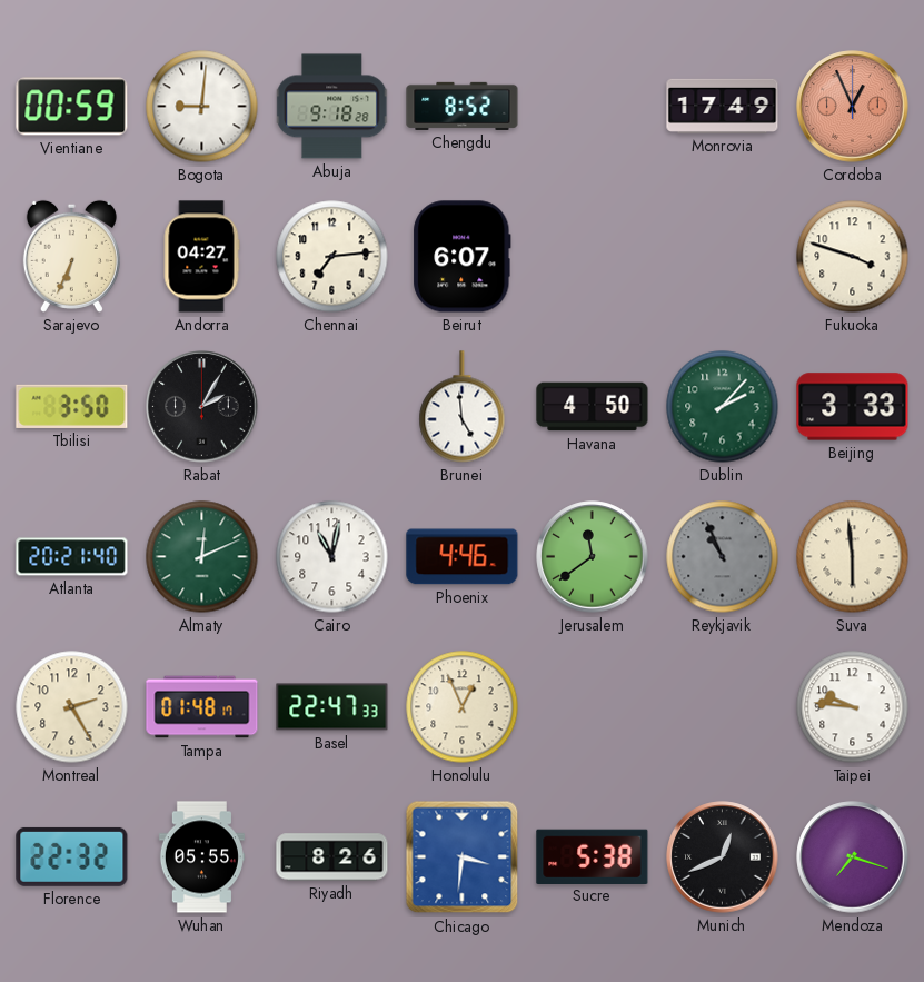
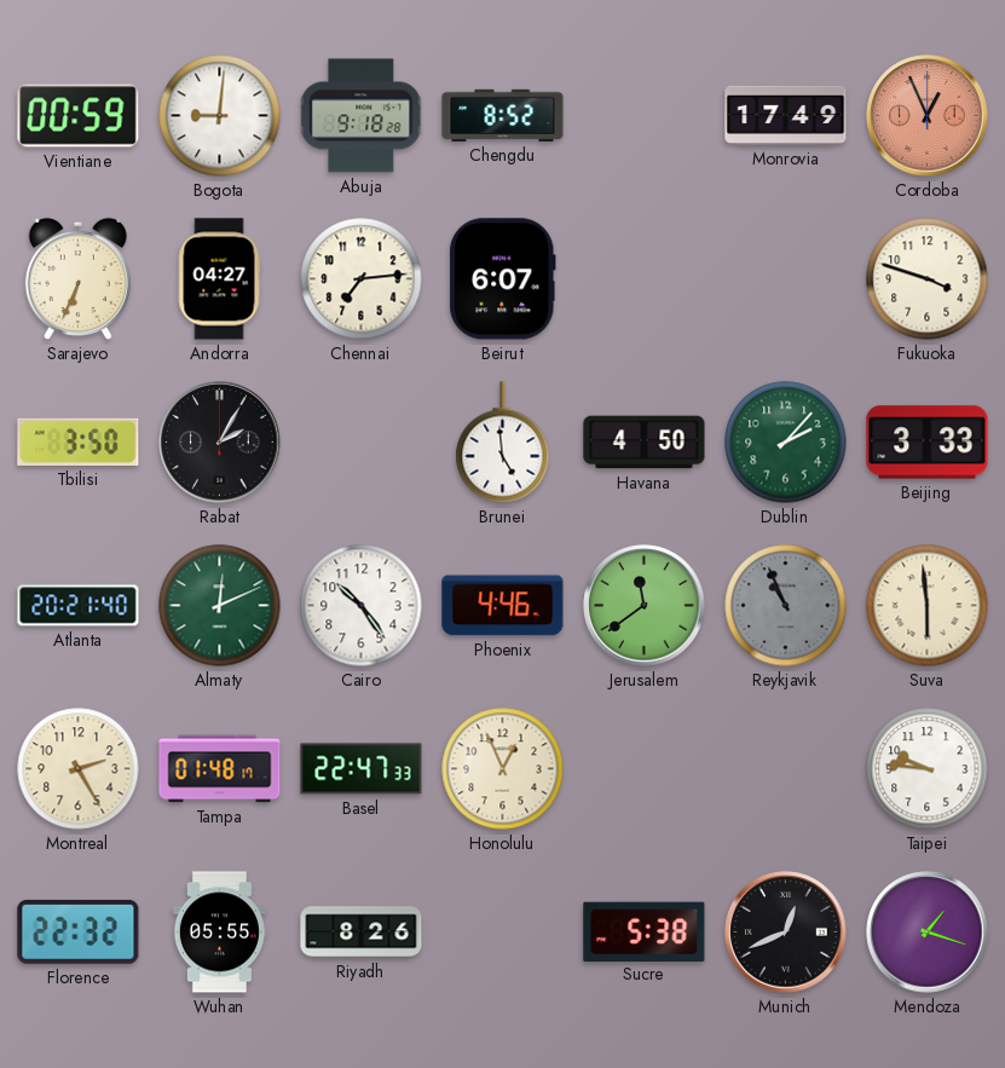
Cairo: 11:02 -> 10:24 (362, 606)
Chicago: 3:31 -> none (463, 857)
Mendoza: 7:18 -> 1:18 (928, 933)
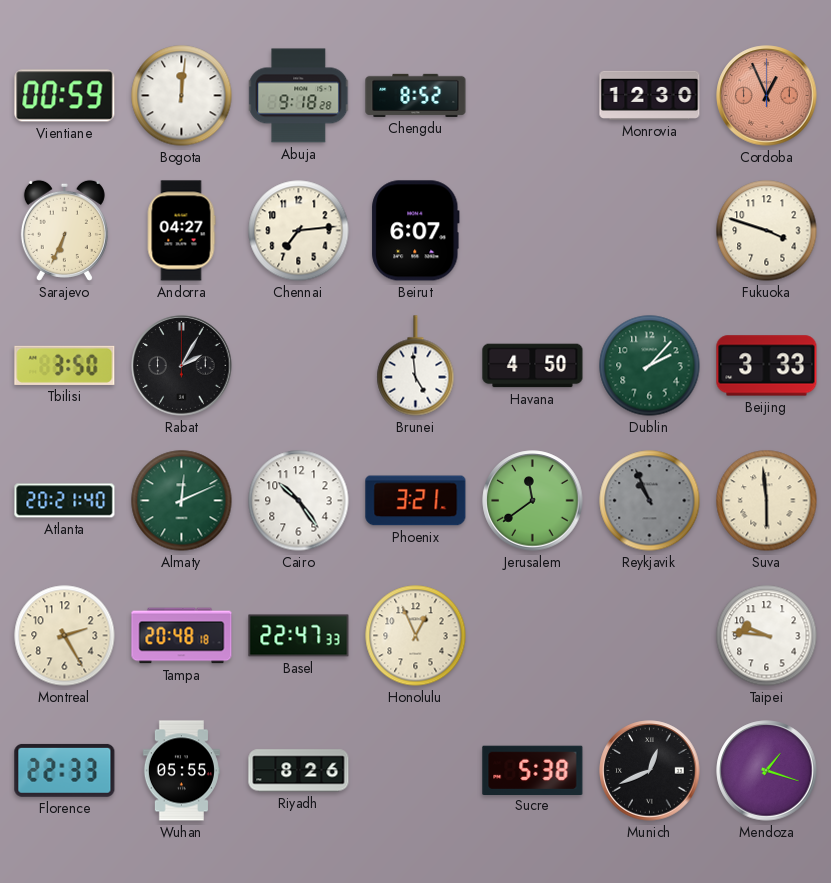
Bogota: 9:01 -> 12:01 (182, 96)
Monrovia: 17:49 -> 12:30 (650, 95)
Phoenix: 4:46 -> 3:21 (416, 501)
Tampa: 01:48 -> 20:48 (182, 636)
Florence: 22:32 -> 22:33 (65, 770)
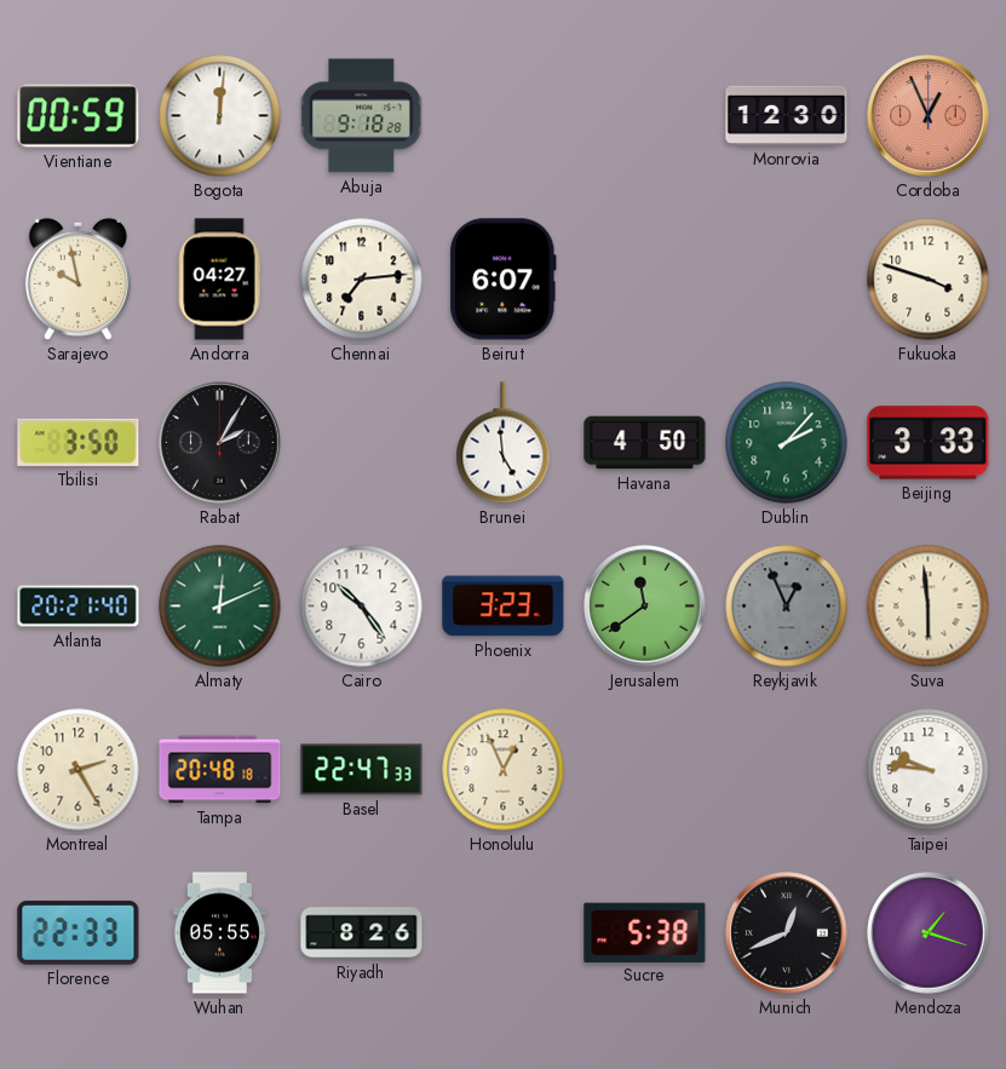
Chengdu: 8:52 -> none (416, 95)
Sarajevo: 6:34 -> 9:58 (77, 278)
Phoenix: 3:21 -> 3:23 (504, 607)
Reykjavik: 10:56 -> 12:56 (787, 607)
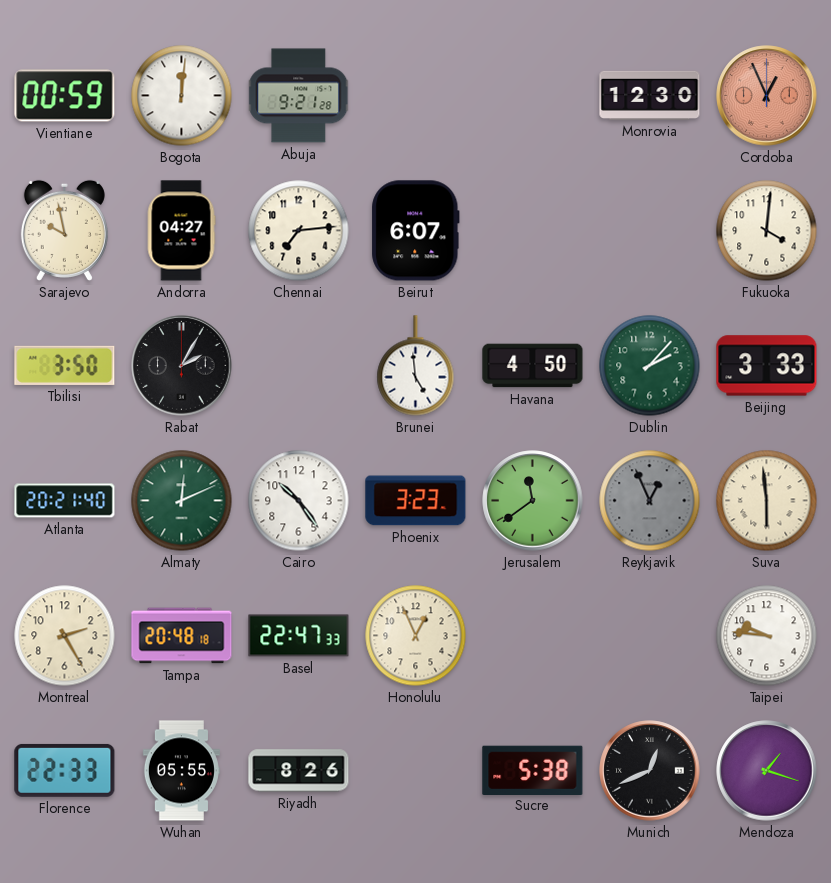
Abuja: 9:18 -> 9:21 (299, 96)
Fukuoka: 3:48 -> 4:01 (767, 231)
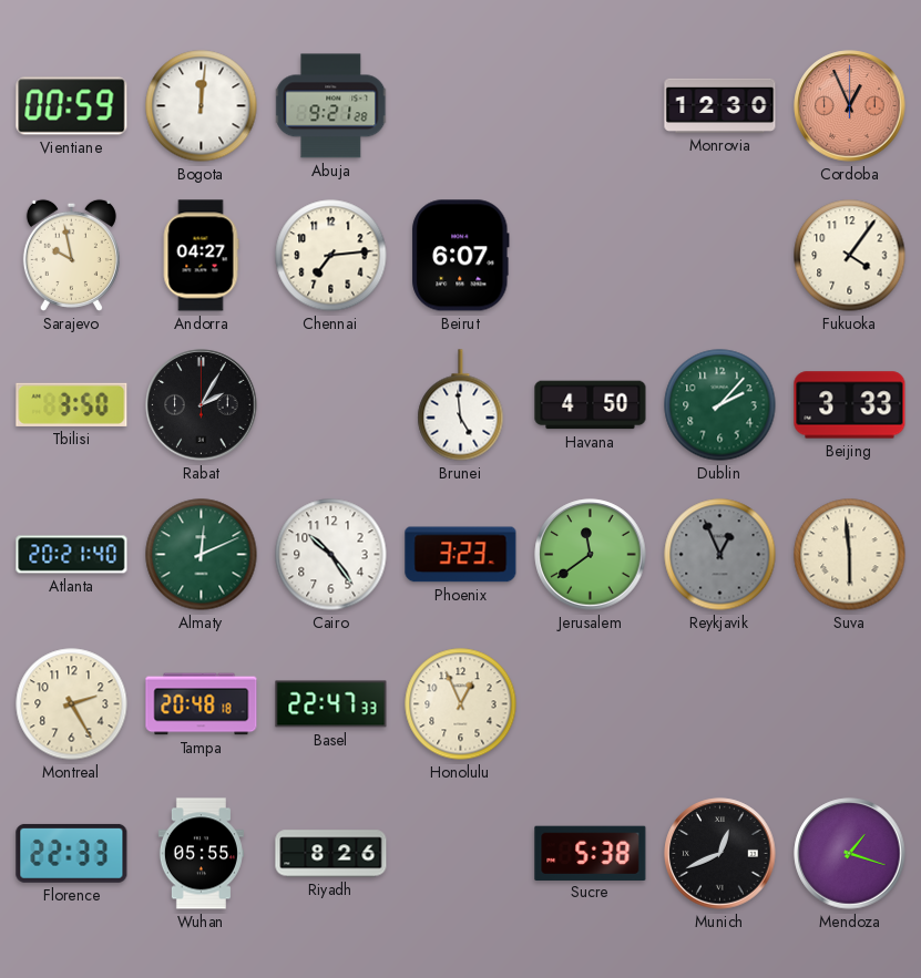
Fukuoka: 4:01 -> 4:06 (850, 256)
Taipei: 9:46 -> none (767, 636)
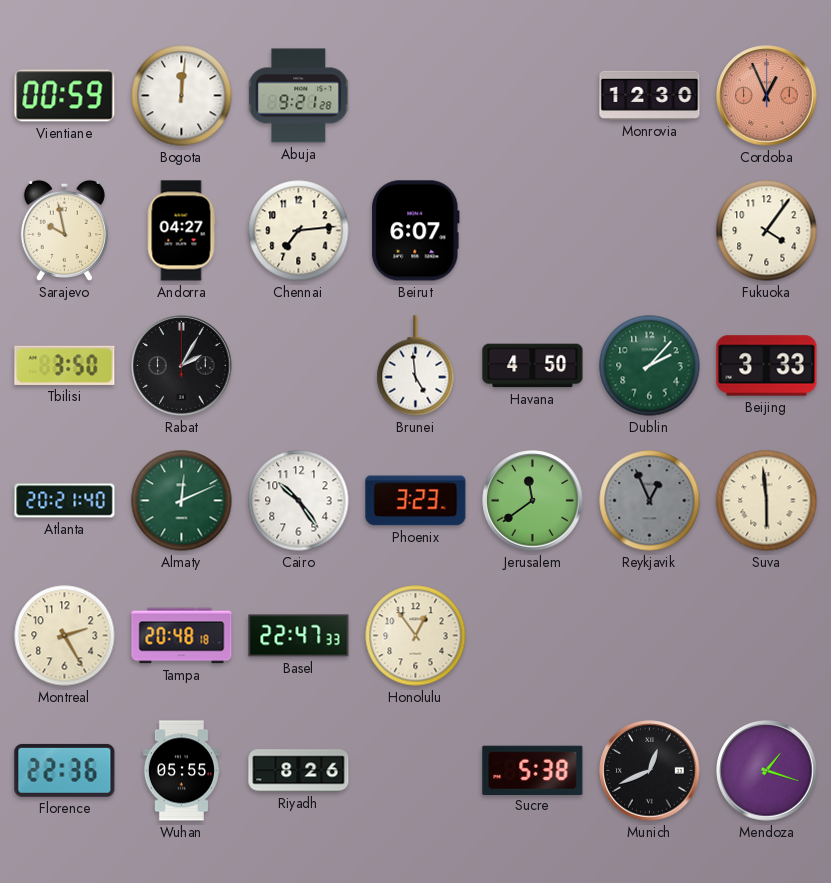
Honolulu: 12:56 -> 12:54 (416, 636)
Florence: 22:33 -> 22:36 (65, 770)
